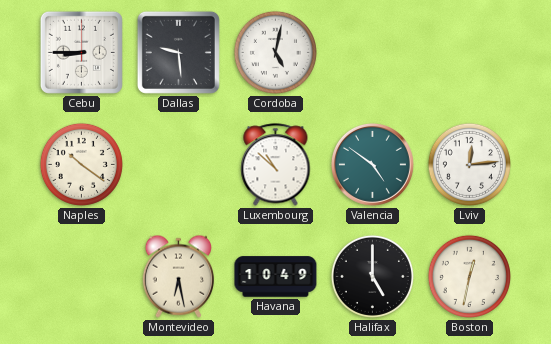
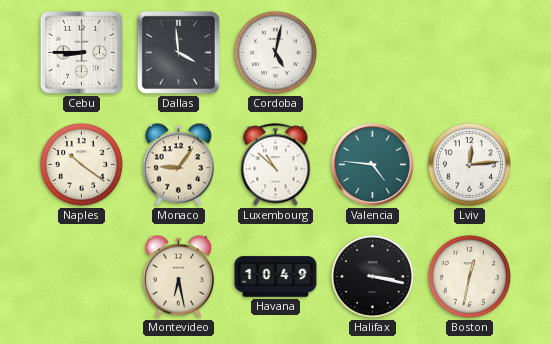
Dallas: 9:29 -> 3:59 (178, 52)
Monaco: none -> 9:06 (178, 164)
Valencia: 4:51 -> 4:46 (372, 164)
Halifax: 5:00 -> 3:17 (372, 276)
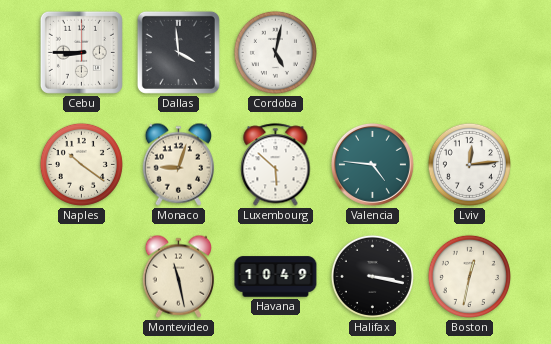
Monaco: 9:06 -> 9:03 (178, 164)
Luxembourg: 10:52 -> 5:52 (276, 165)
Montevideo: 6:28 -> 11:28 (178, 276)
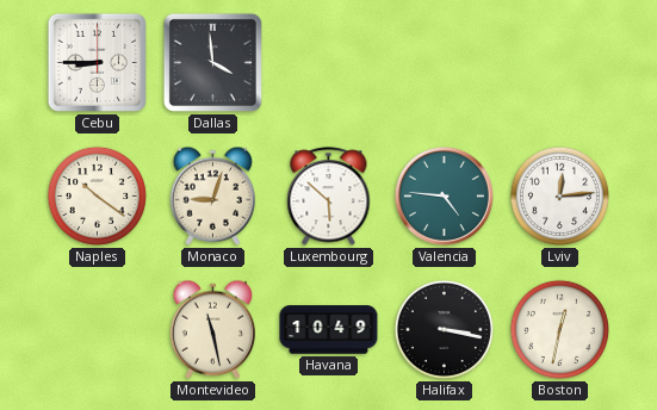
Cordoba: 5:02 -> none (275, 52)
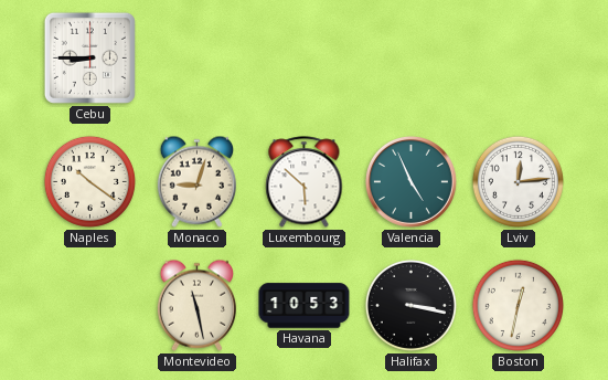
Dallas: 3:59 -> none (212, 62)
Valencia: 4:46 -> 4:56 (410, 181)
Havana: 10:49 -> 10:53 (305, 306)
